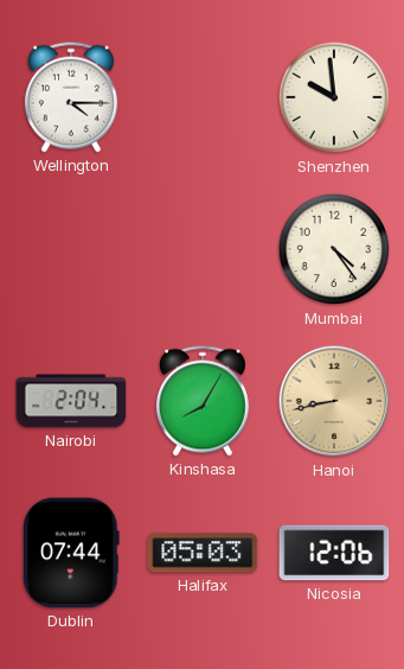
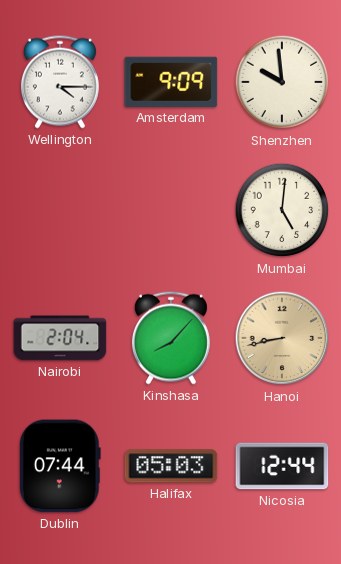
Amsterdam: none -> 9:09 (171, 82)
Mumbai: 4:24 -> 5:01 (282, 210)
Kinshasa: 8:05 -> 8:07 (171, 338)
Nicosia: 12:06 -> 12:44 (282, 466)
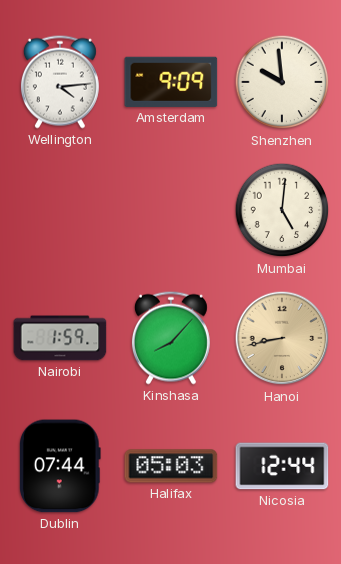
Wellington: 4:15 -> 4:14 (60, 82)
Nairobi: 2:04 -> 1:59 (60, 338)
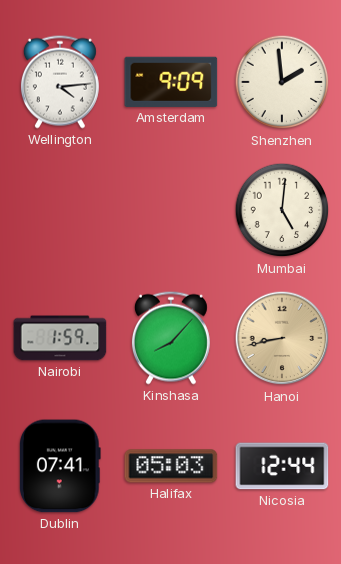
Shenzhen: 9:59 -> 1:59 (282, 82)
Dublin: 07:44 -> 07:41 (60, 466)
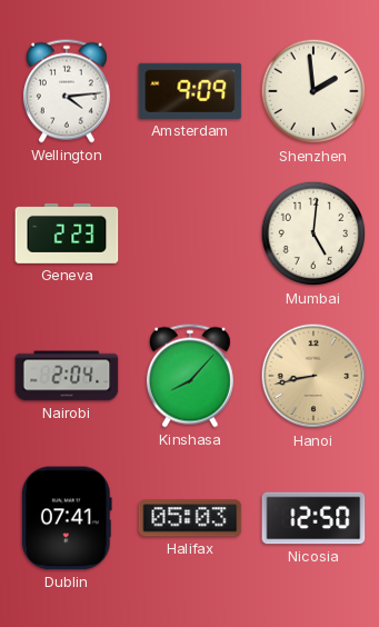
Geneva: none -> 2:23 (67, 233)
Nairobi: 1:59 -> 2:04 (67, 376)
Nicosia: 12:44 -> 12:50 (313, 518)
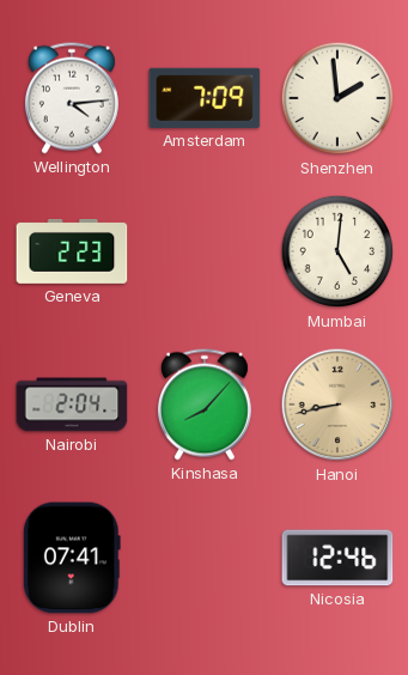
Amsterdam: 9:09 -> 7:09 (205, 98)
Halifax: 05:03 -> none (190, 518)
Nicosia: 12:50 -> 12:46 (337, 558)
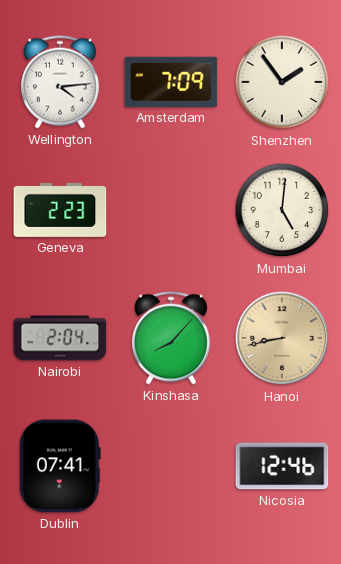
Shenzhen: 1:59 -> 1:54 (282, 82)
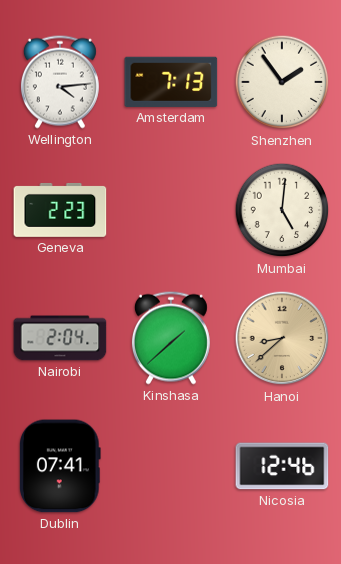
Amsterdam: 7:09 -> 7:13 (171, 82)
Kinshasa: 8:07 -> 1:38 (171, 338)
Hanoi: 8:43 -> 8:38 (282, 338)
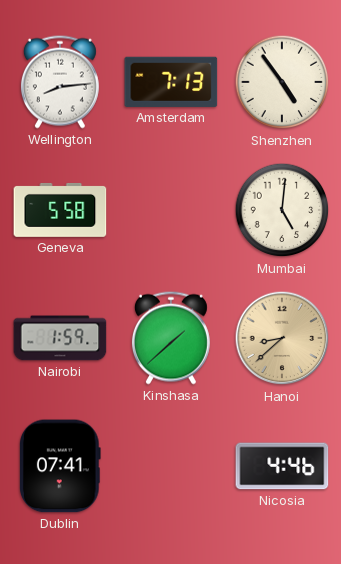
Wellington: 4:14 -> 8:14 (60, 82)
Shenzhen: 1:54 -> 4:54 (282, 82)
Geneva: 2:23 -> 5:58 (60, 210)
Nairobi: 2:04 -> 1:59 (60, 338)
Nicosia: 12:46 -> 4:46 (282, 466)
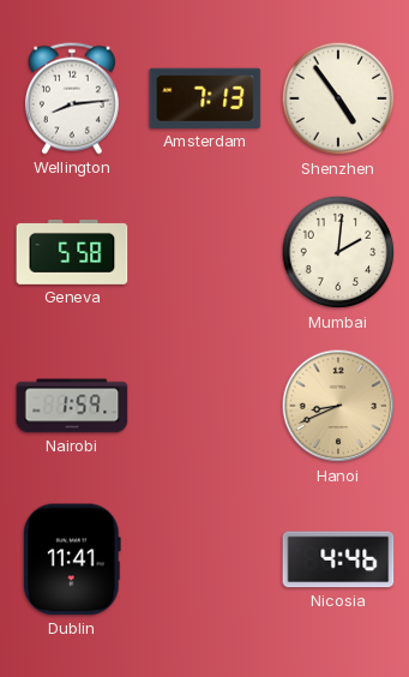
Mumbai: 5:01 -> 2:01 (338, 252)
Kinshasa: 1:38 -> none (171, 338)
Hanoi: 8:38 -> 8:41 (338, 406)
Dublin: 07:41 -> 11:41 (72, 559)
